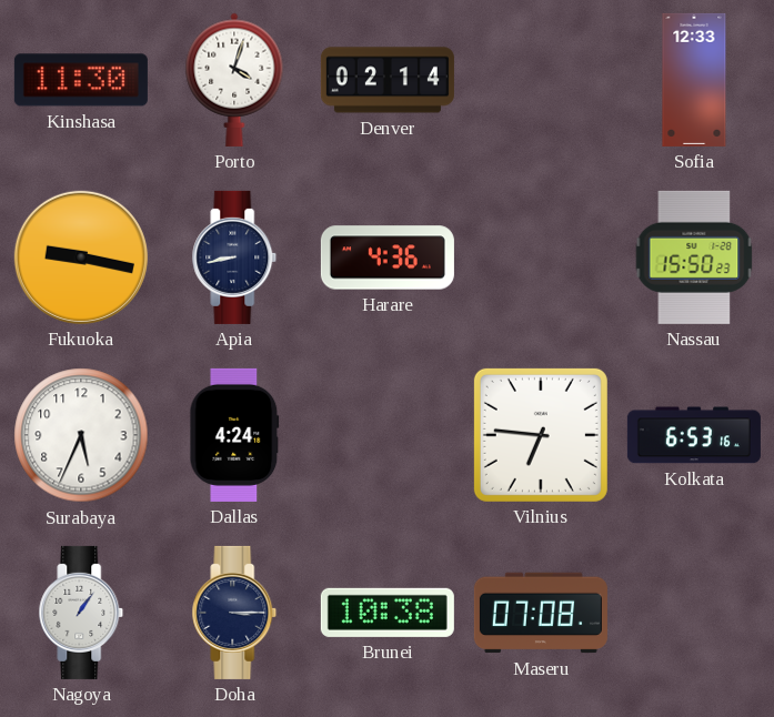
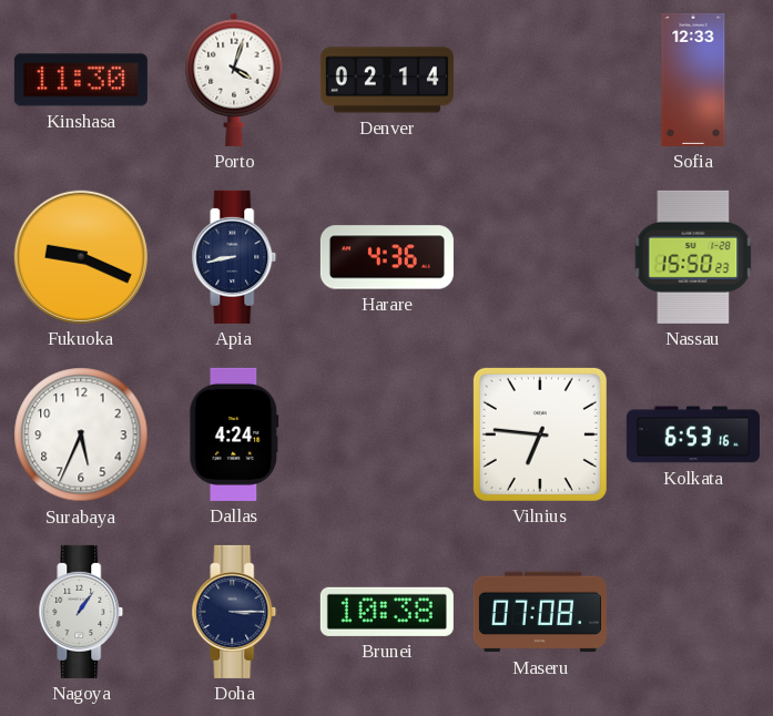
Fukuoka: 9:17 -> 9:19 (81, 257)
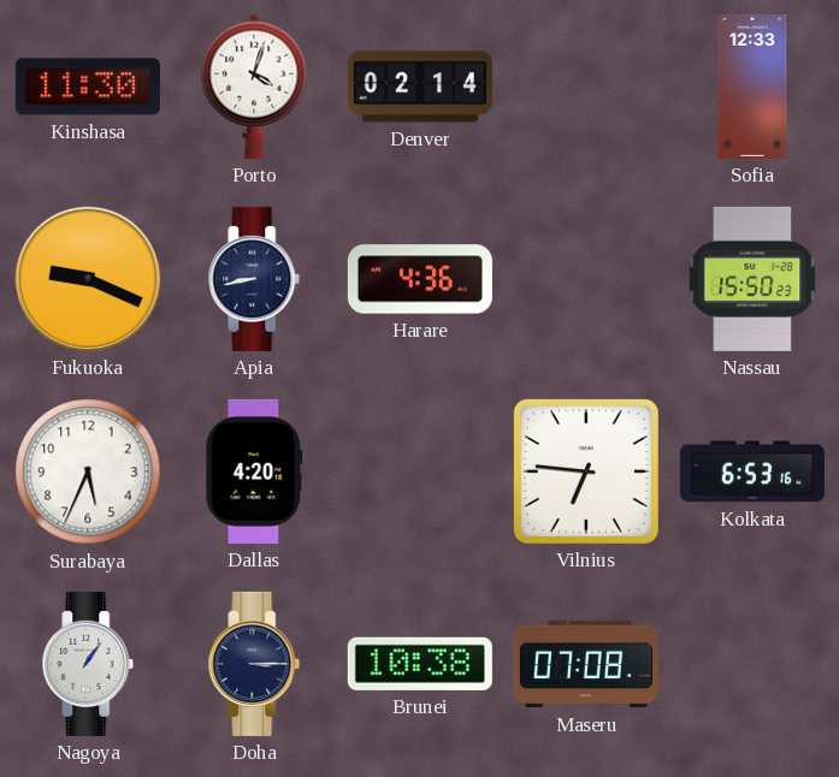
Dallas: 4:24 -> 4:20 (254, 471)
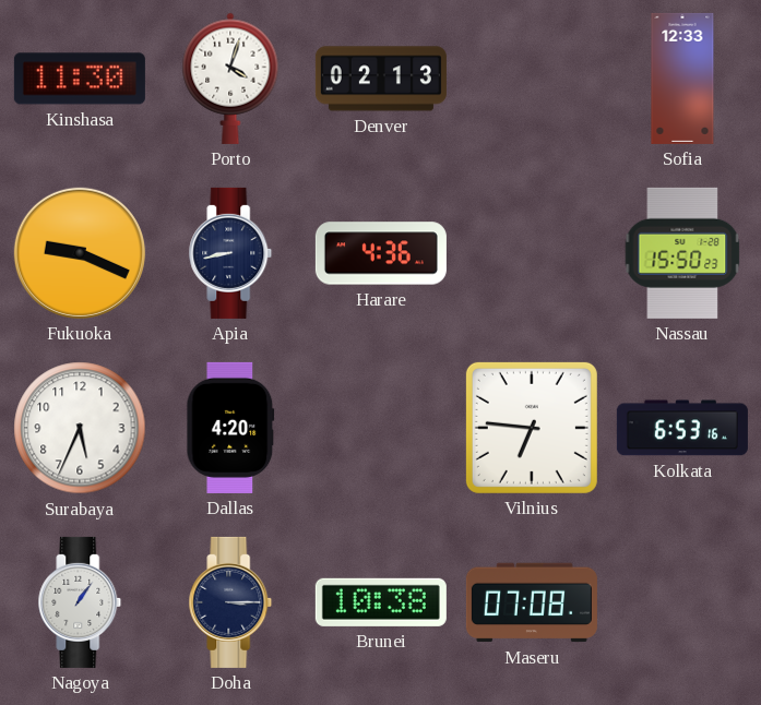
Denver: 02:14 -> 02:13 (381, 79)
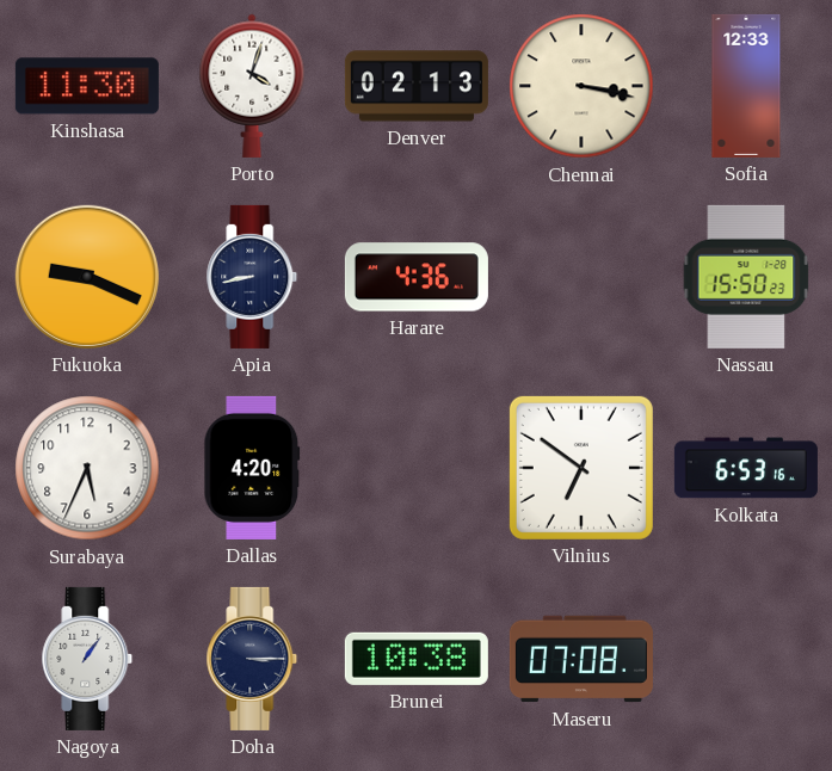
Chennai: none -> 3:17 (581, 86)
Vilnius: 6:46 -> 6:51 (581, 468)
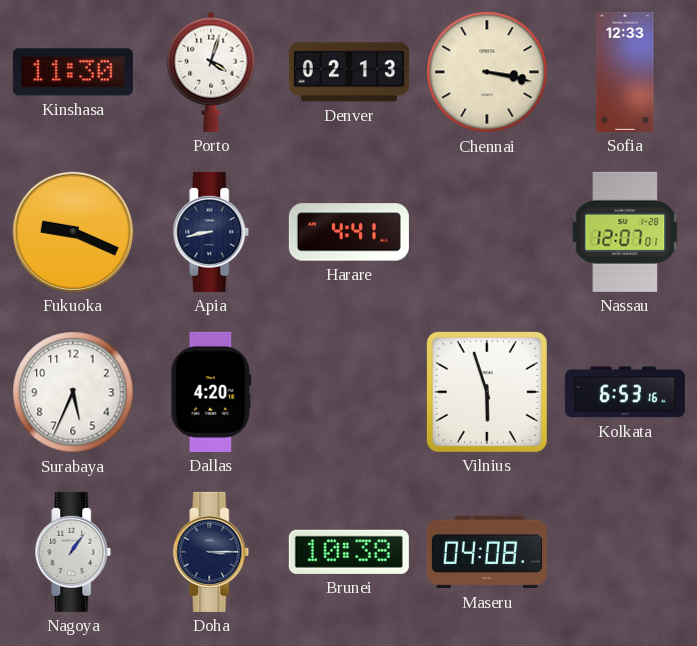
Harare: 4:36 -> 4:41 (349, 232)
Nassau: 15:50 -> 12:07 (625, 232)
Vilnius: 6:51 -> 5:57 (487, 392)
Maseru: 07:08 -> 04:08 (487, 552)
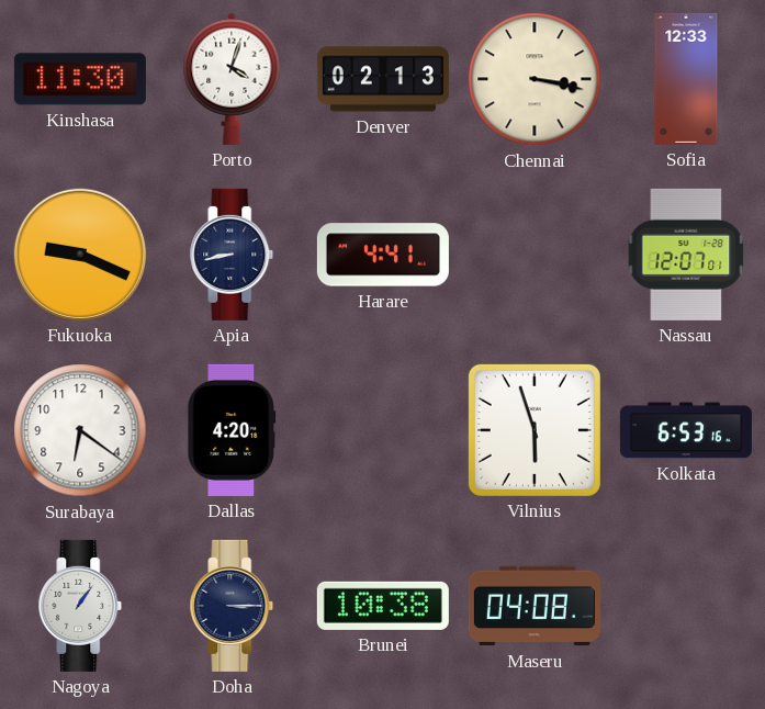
Surabaya: 5:34 -> 6:21 (80, 430)
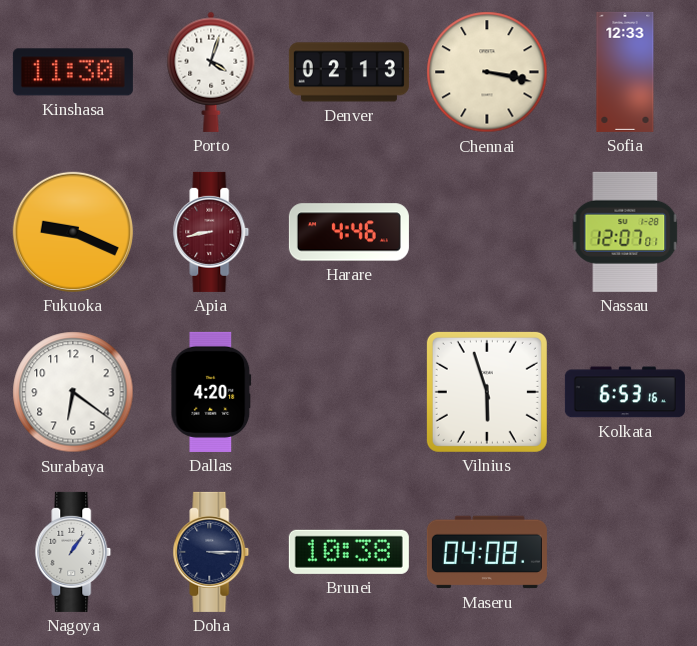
Apia dial: navy -> burgundy (211, 232)
Harare: 4:41 -> 4:46 (349, 232)
